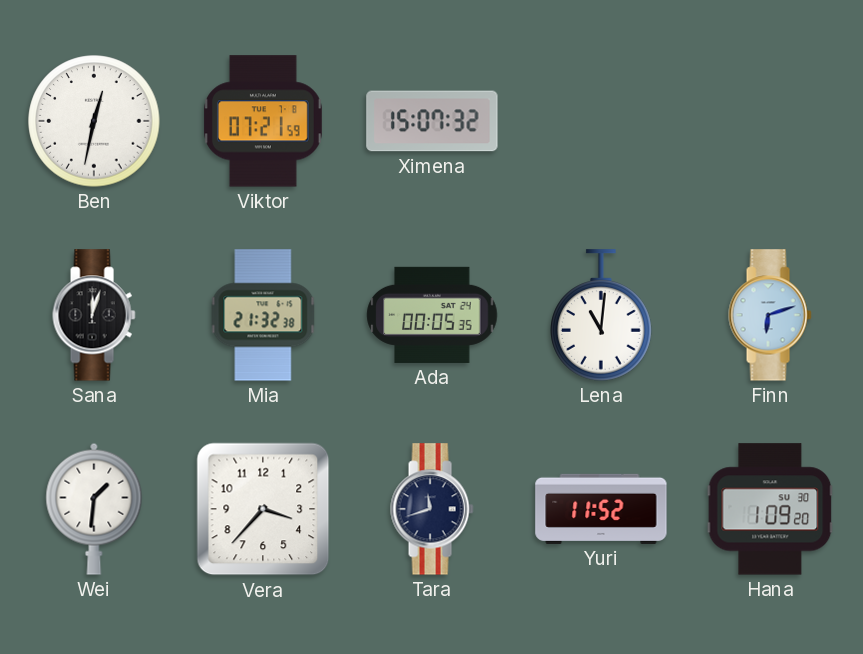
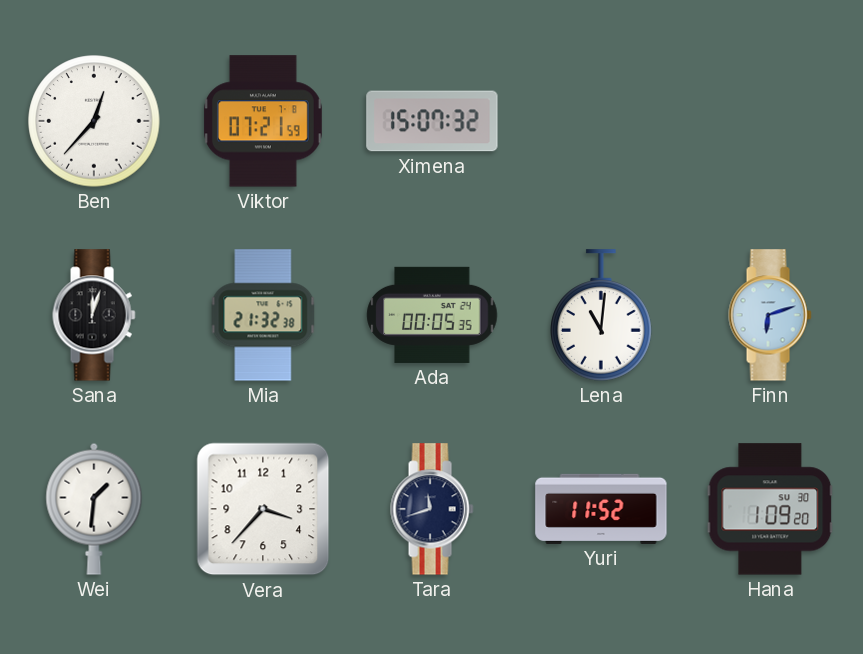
Ben: 12:32 -> 12:37 (94, 121)
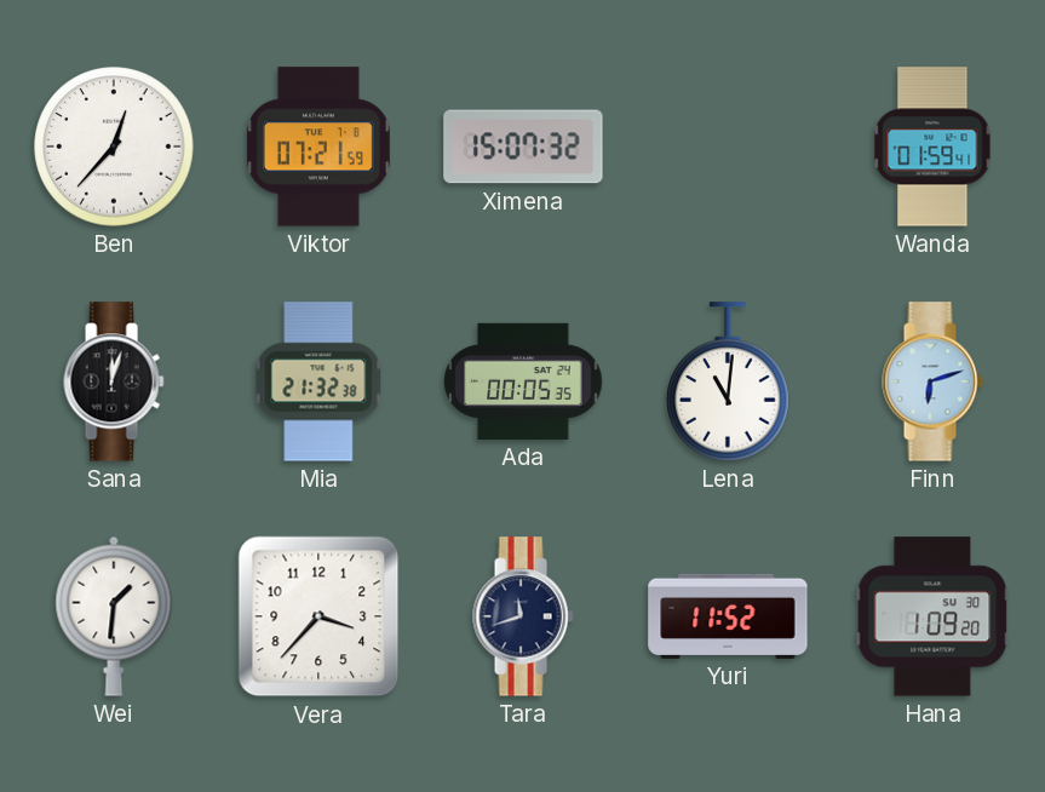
Wanda: none -> 01:59 (932, 147)
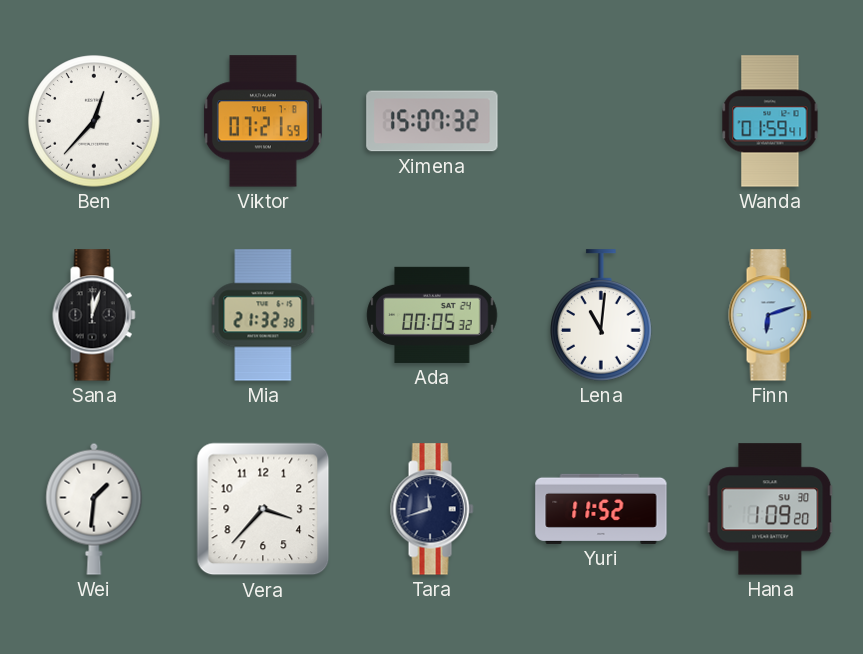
Ada: 00:05:35 -> 00:05:32 (432, 315)
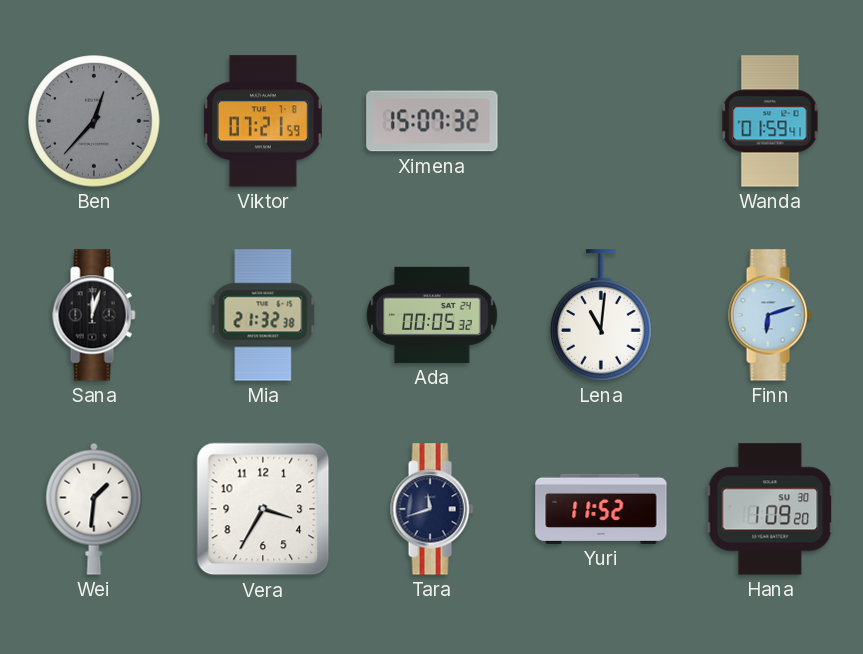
Ben dial: white -> grey (94, 121)
Vera: 3:37 -> 3:35 (263, 509)
